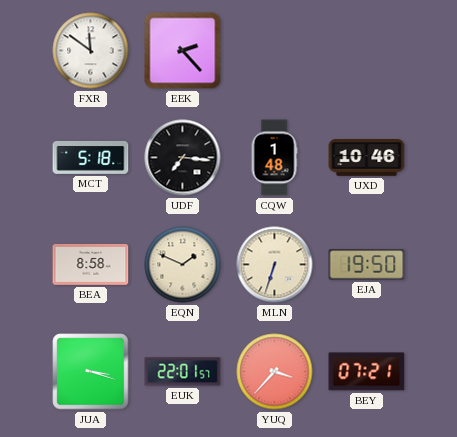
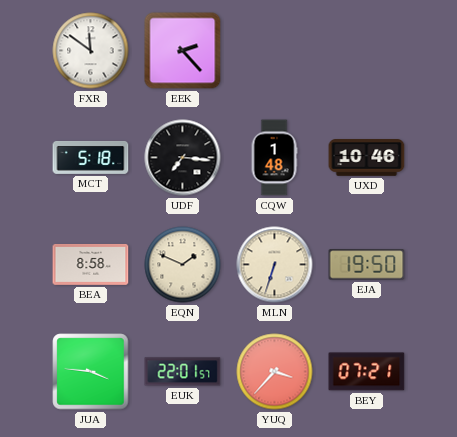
JUA: 3:18 -> 3:46 (91, 372)
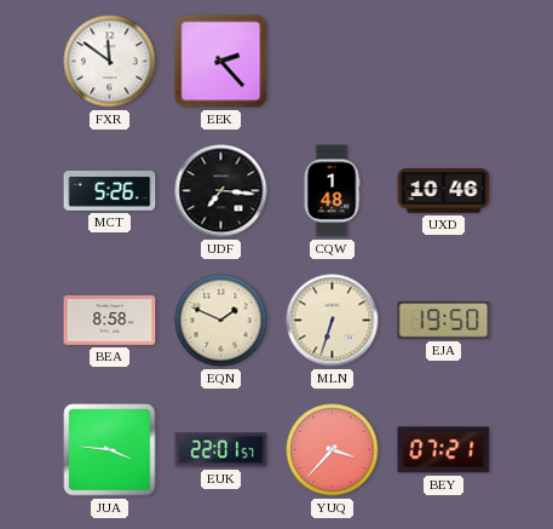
MCT: 5:18 -> 5:26 (110, 191)
